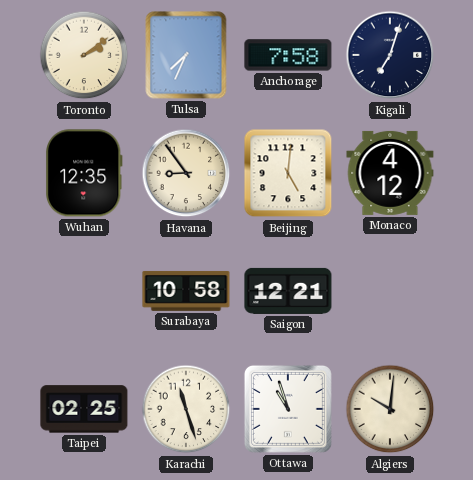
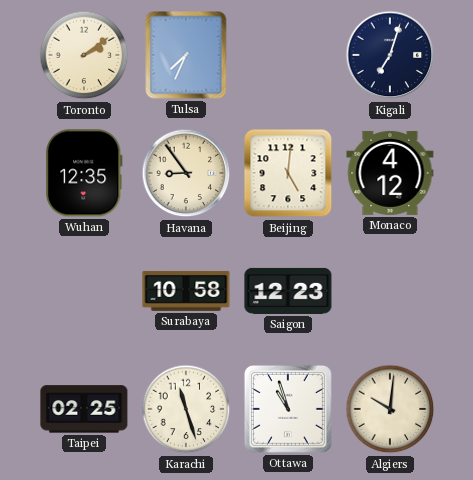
Anchorage: 7:58 -> none (288, 55)
Saigon: 12:21 -> 12:23 (288, 291)
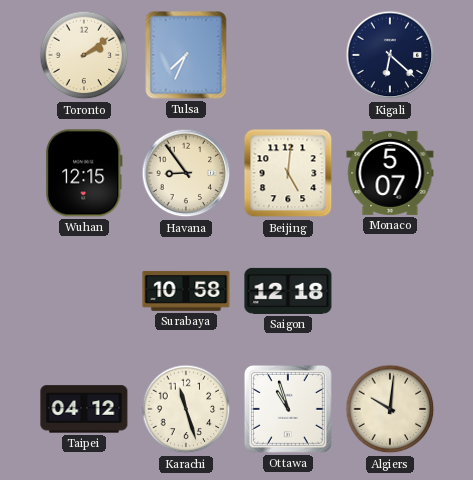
Kigali: 7:03 -> 6:22 (390, 55)
Wuhan: 12:35 -> 12:15 (84, 173)
Monaco: 4:12 -> 5:07 (390, 173)
Saigon: 12:23 -> 12:18 (288, 291)
Taipei: 02:25 -> 04:12 (84, 409)
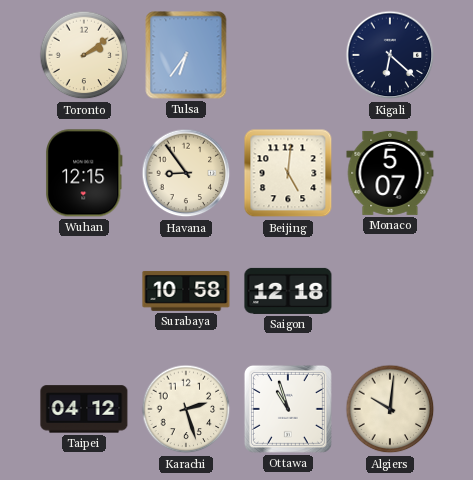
Tulsa: 7:34 -> 6:36 (186, 55)
Karachi: 11:27 -> 2:27 (186, 409)
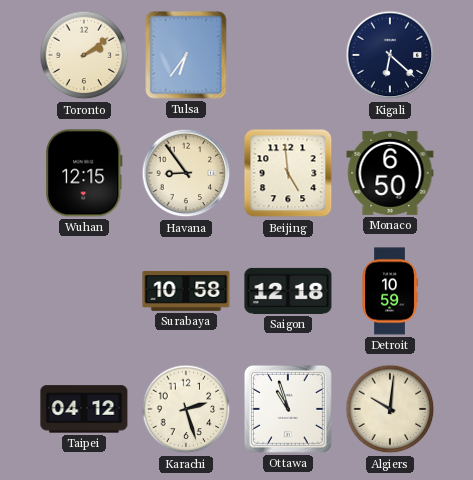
Beijing: 5:01 -> 4:59 (288, 173)
Monaco: 5:07 -> 6:50 (390, 173)
Detroit: none -> 10:59 (390, 291)
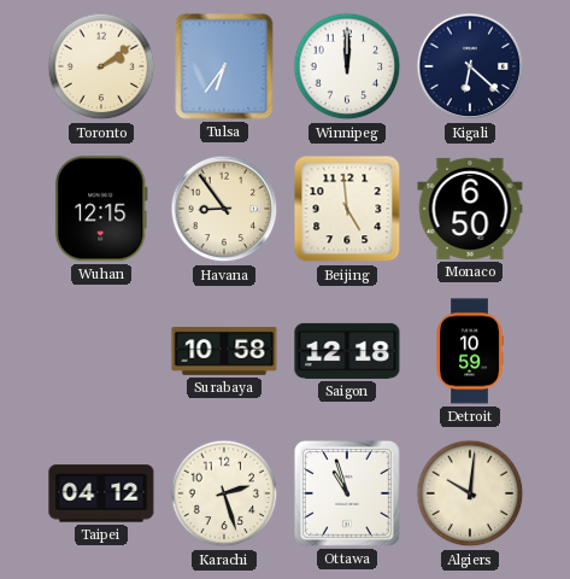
Winnipeg: none -> 12:00 (347, 66)
